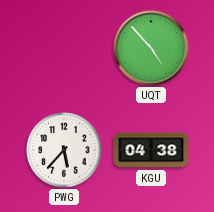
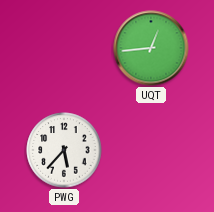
UQT: 4:53 -> 12:44 (151, 48)
KGU: 04:38 -> none (151, 150)
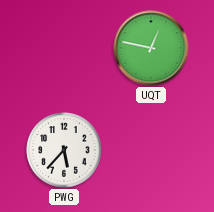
UQT: 12:44 -> 12:47 (151, 48)
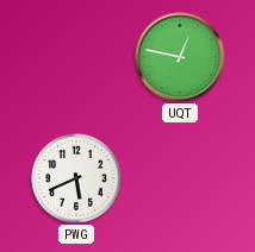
PWG: 5:37 -> 5:41 (76, 178)
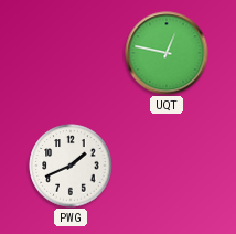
PWG: 5:41 -> 1:41 (71, 166)
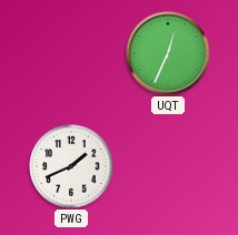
UQT: 12:47 -> 12:34 (168, 53)
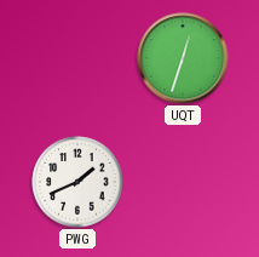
UQT: 12:34 -> 12:33 (183, 58)
